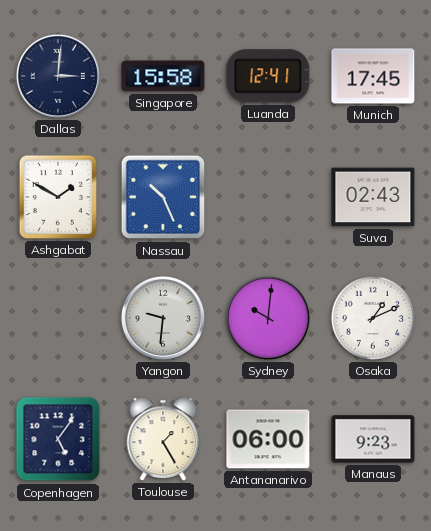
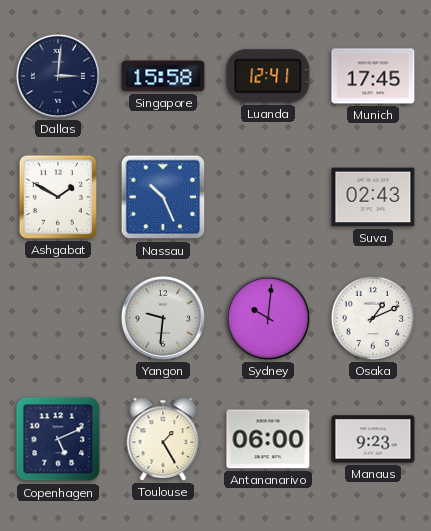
Copenhagen: 5:06 -> 5:11 (58, 439)
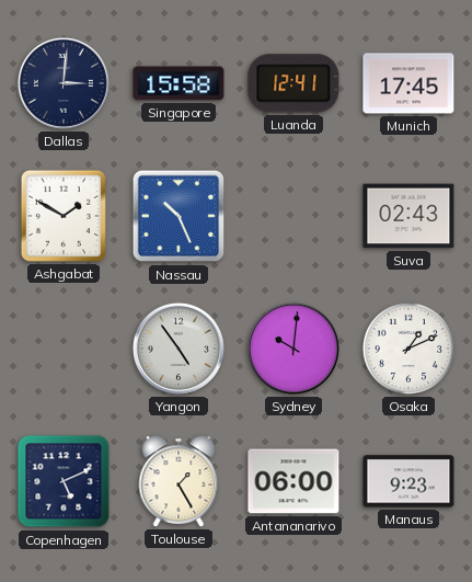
Yangon: 9:31 -> 4:54 (179, 349)
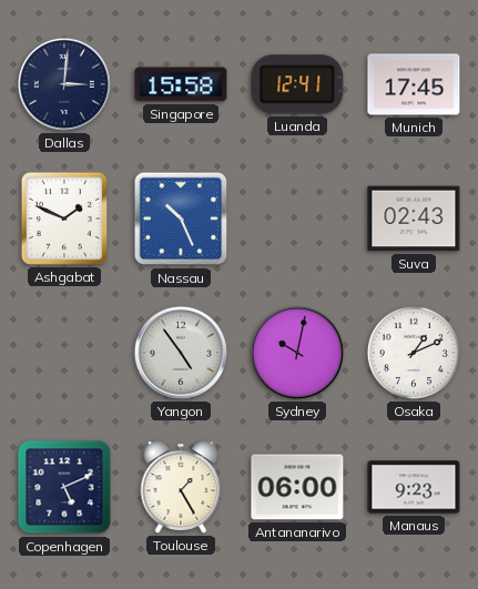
Ashgabat: 1:50 -> 1:49 (64, 219)
Sydney: 10:01 -> 10:02 (297, 353)
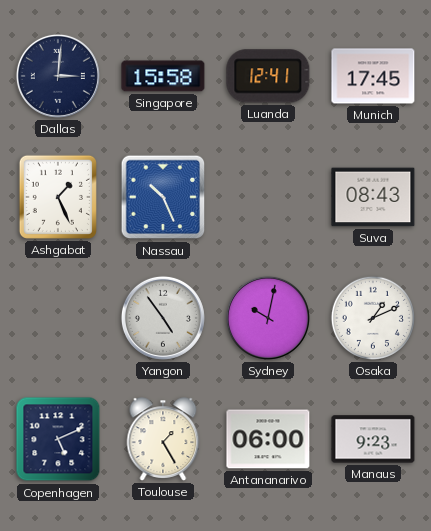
Ashgabat: 1:49 -> 1:26 (58, 197)
Suva: 02:43 -> 08:43 (373, 197)
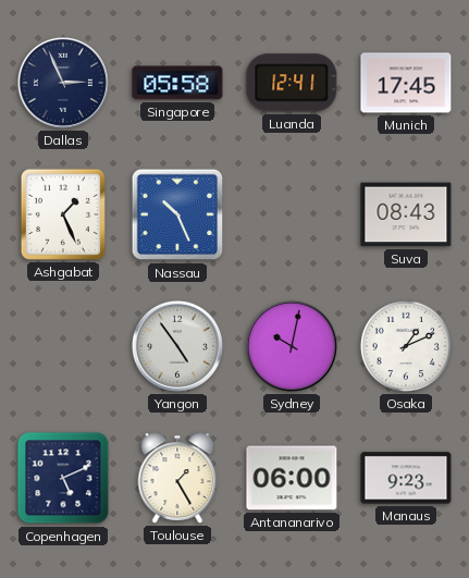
Dallas: 3:01 -> 2:56 (63, 83)
Singapore: 15:58 -> 05:58 (177, 83)
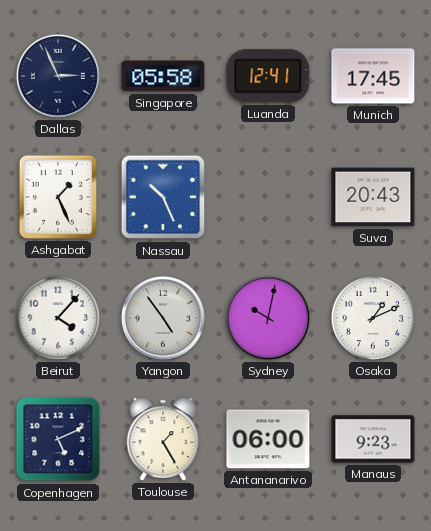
Suva: 08:43 -> 20:43 (373, 197)
Beirut: none -> 4:07 (58, 318)
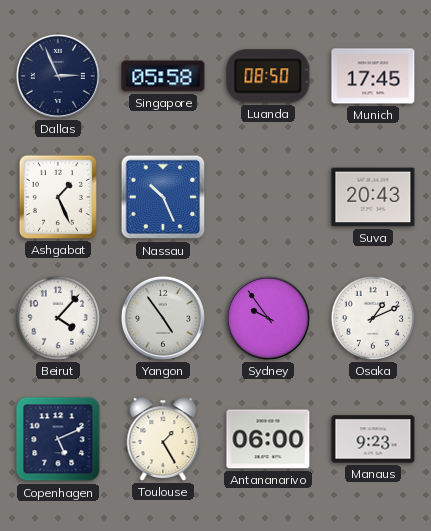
Luanda: 12:41 -> 08:50 (268, 76)
Sydney: 10:02 -> 9:54 (268, 318)
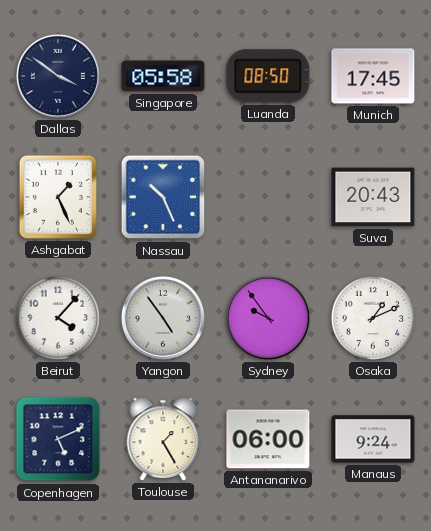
Dallas: 2:56 -> 3:51 (58, 76)
Manaus: 9:23 -> 9:24 (373, 439)
